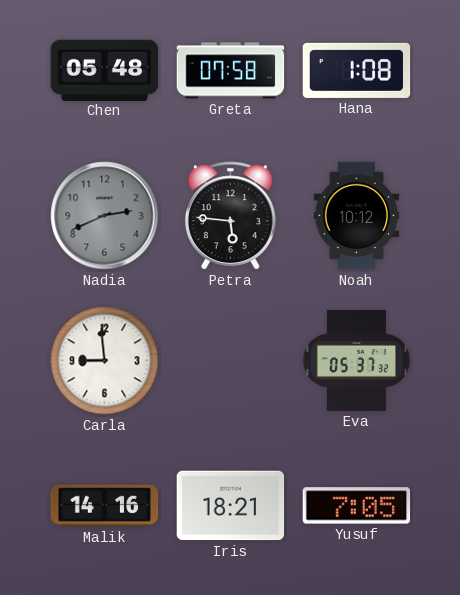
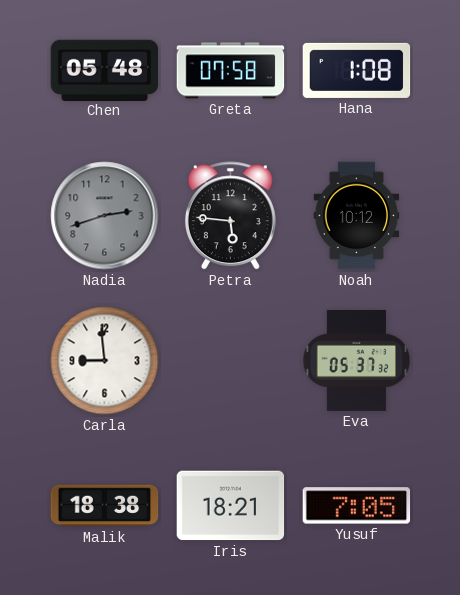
Nadia: 2:41 -> 2:42 (105, 216)
Malik: 14:16 -> 18:38 (105, 506)
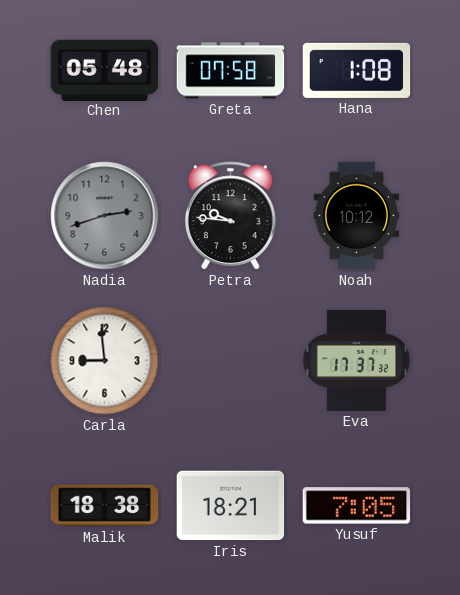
Petra: 5:46 -> 9:46 (230, 216)
Eva: 05:37 -> 17:37 (357, 360)
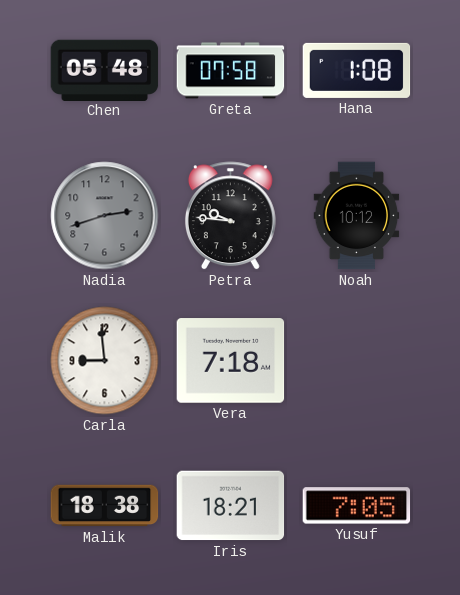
Vera: none -> 7:18 (231, 361)
Eva: 17:37 -> none (357, 360)
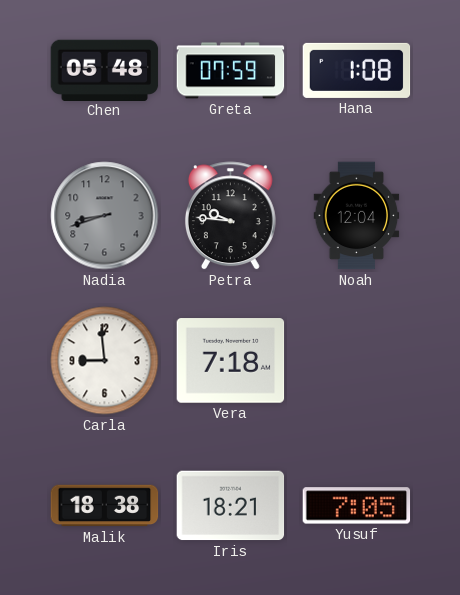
Greta: 07:58 -> 07:59 (231, 71)
Nadia: 2:42 -> 8:42 (105, 216)
Noah: 10:12 -> 12:04 (357, 216)
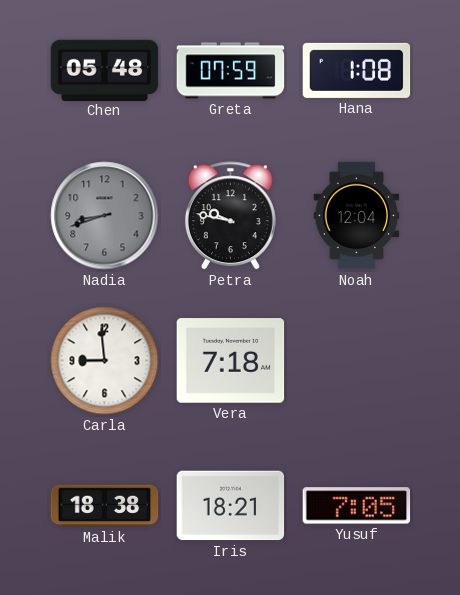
Petra: 9:46 -> 9:47 (230, 216)
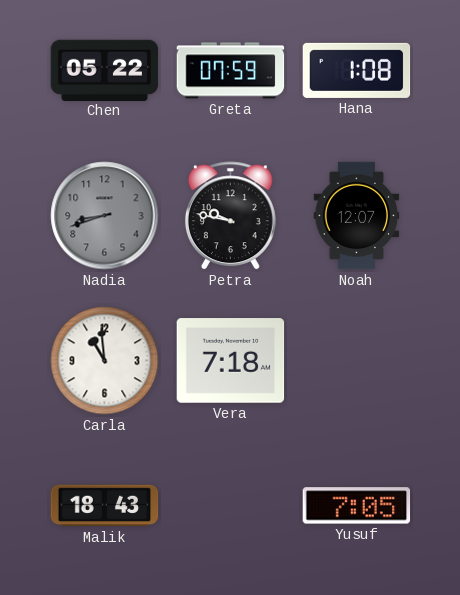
Chen: 05:48 -> 05:22 (105, 70)
Noah: 12:04 -> 12:07 (357, 216)
Carla: 8:59 -> 10:59 (105, 361)
Malik: 18:38 -> 18:43 (105, 506)
Iris: 18:21 -> none (231, 506)
